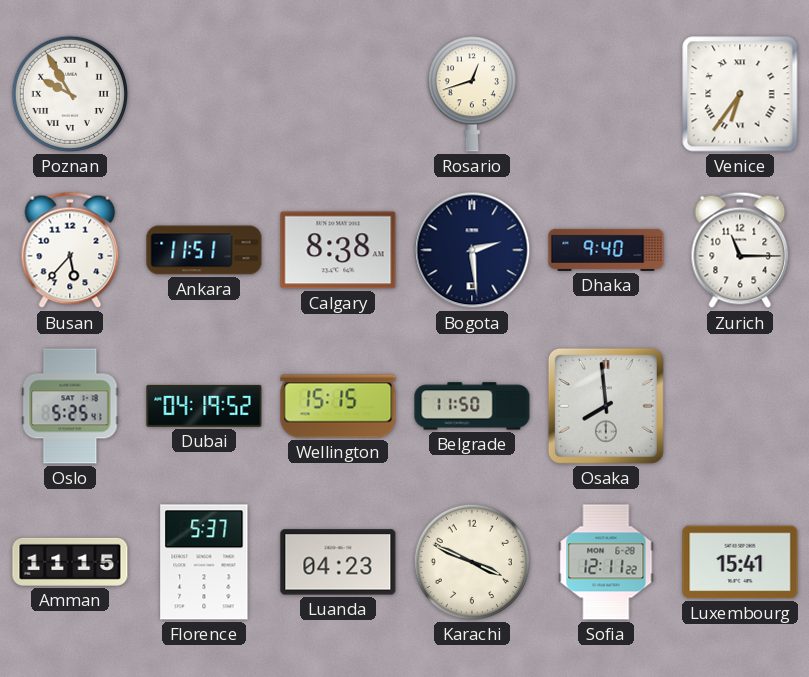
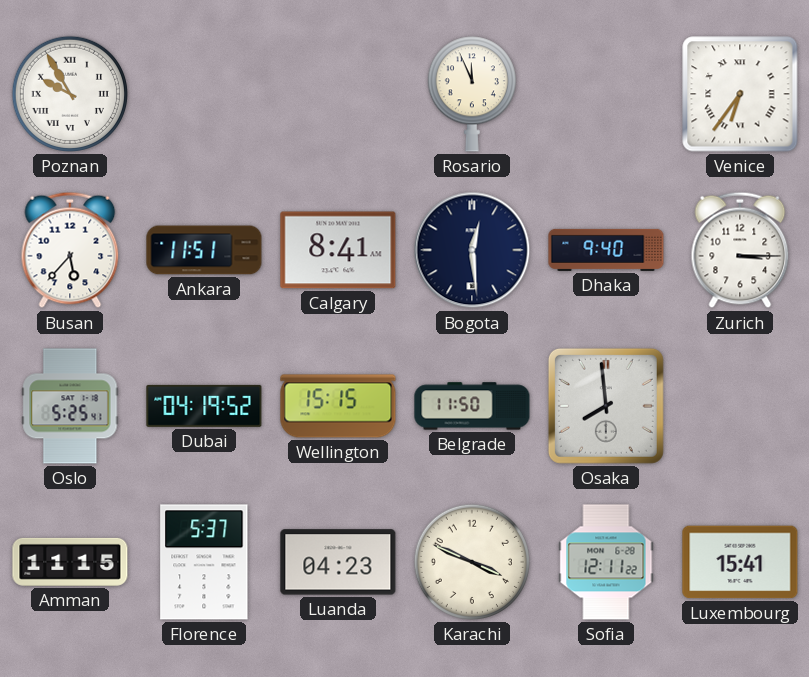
Rosario: 12:42 -> 11:56 (472, 94)
Calgary: 8:38 -> 8:41 (338, 250)
Bogota: 2:29 -> 12:29 (472, 250)
Zurich: 11:15 -> 3:15 (740, 250)
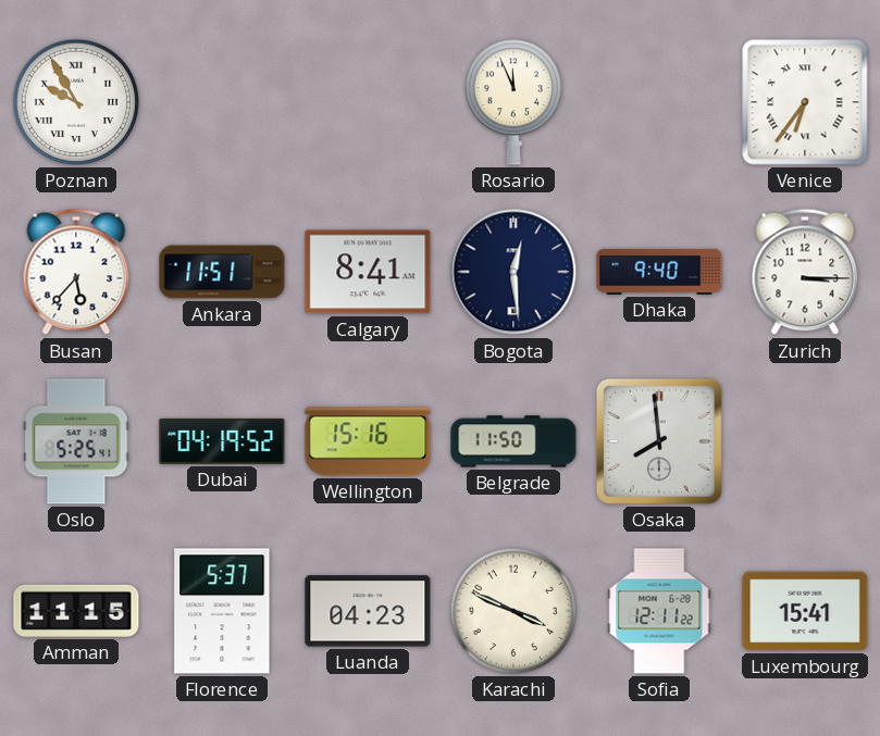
Wellington: 15:15 -> 15:16 (368, 441)
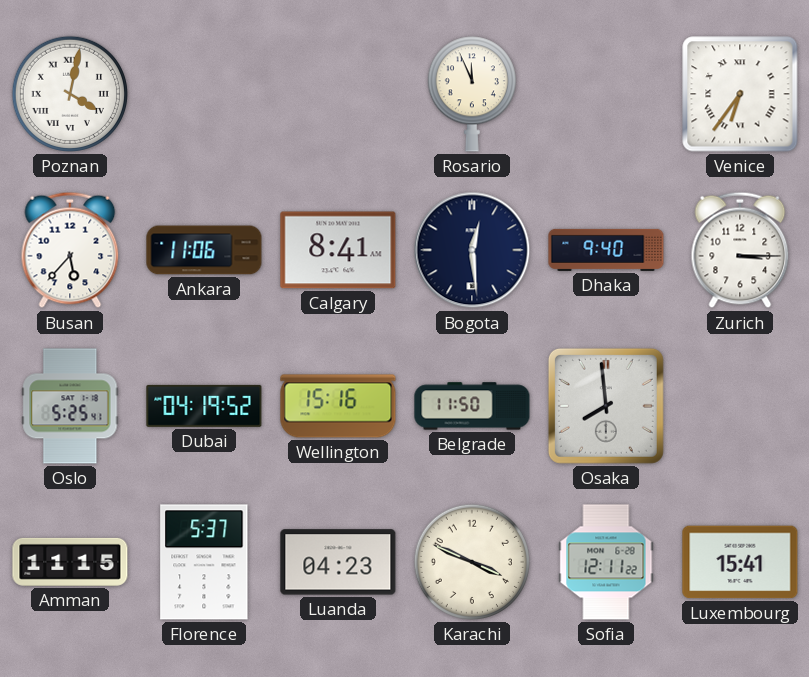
Poznan: 9:55 -> 4:02 (70, 94)
Ankara: 11:51 -> 11:06 (204, 250)
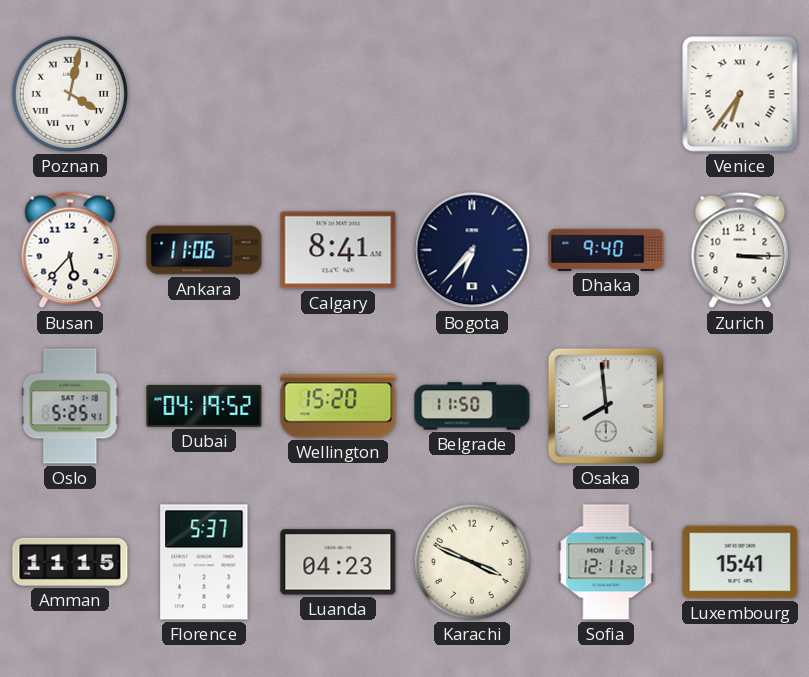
Rosario: 11:56 -> none (472, 94)
Bogota: 12:29 -> 6:37 (472, 250)
Wellington: 15:16 -> 15:20 (338, 406)
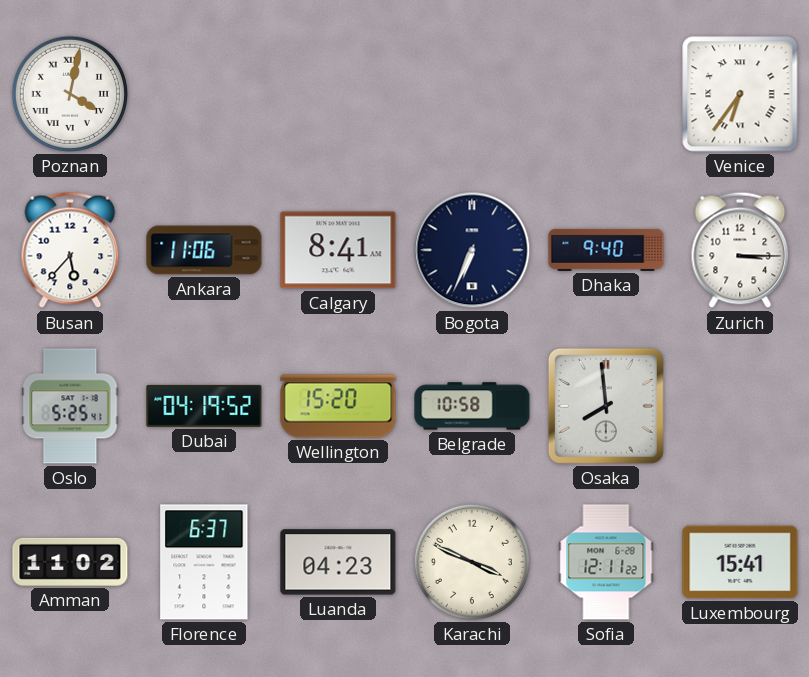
Bogota: 6:37 -> 6:34 (472, 250)
Belgrade: 11:50 -> 10:58 (472, 406)
Amman: 11:15 -> 11:02 (70, 562)
Florence: 5:37 -> 6:37 (204, 562)
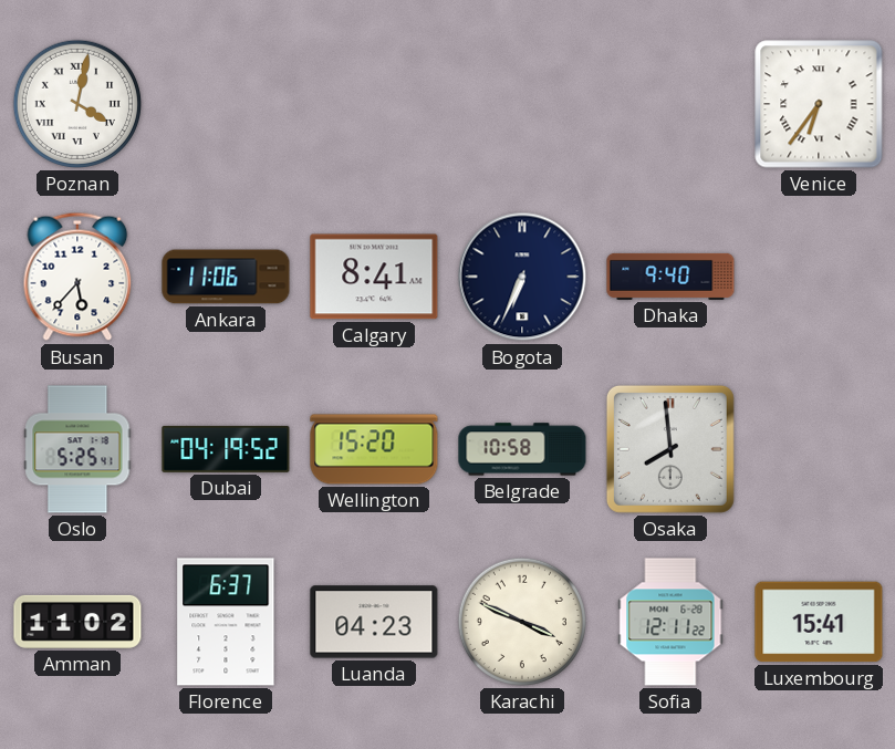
Zurich: 3:15 -> none (740, 250)
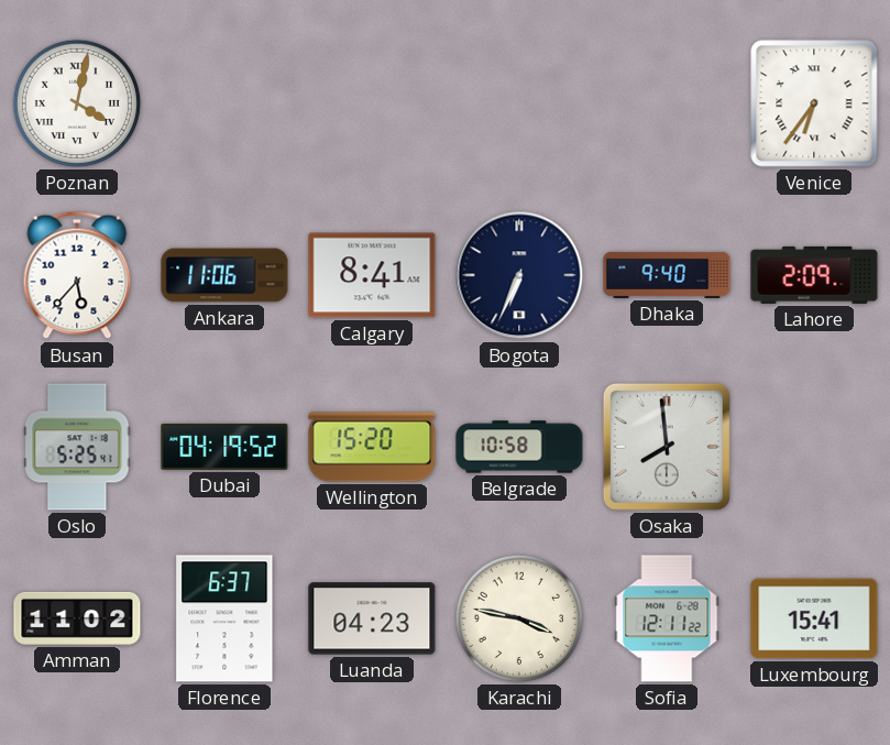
Lahore: none -> 2:09 (814, 275)
Karachi: 3:49 -> 3:47 (519, 618)
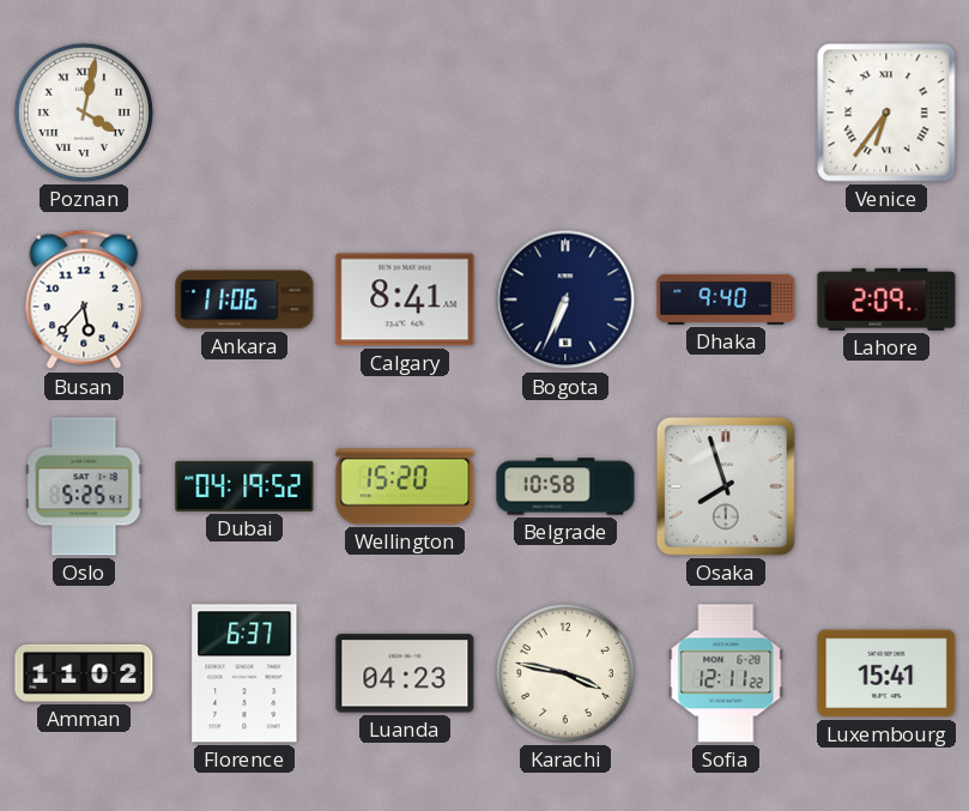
Osaka: 7:59 -> 7:57 (726, 486)
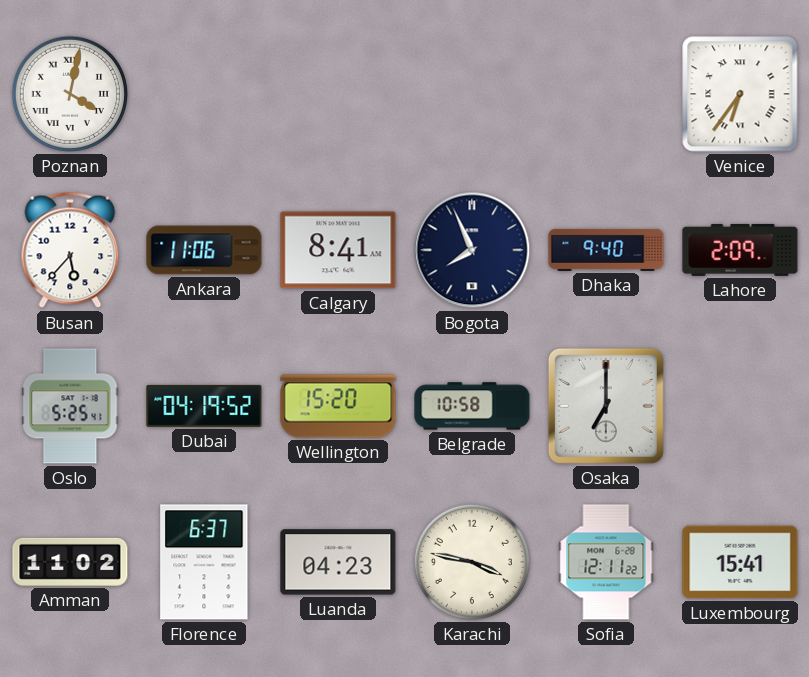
Bogota: 6:34 -> 7:56 (472, 250)
Osaka: 7:57 -> 7:00 (606, 406)
